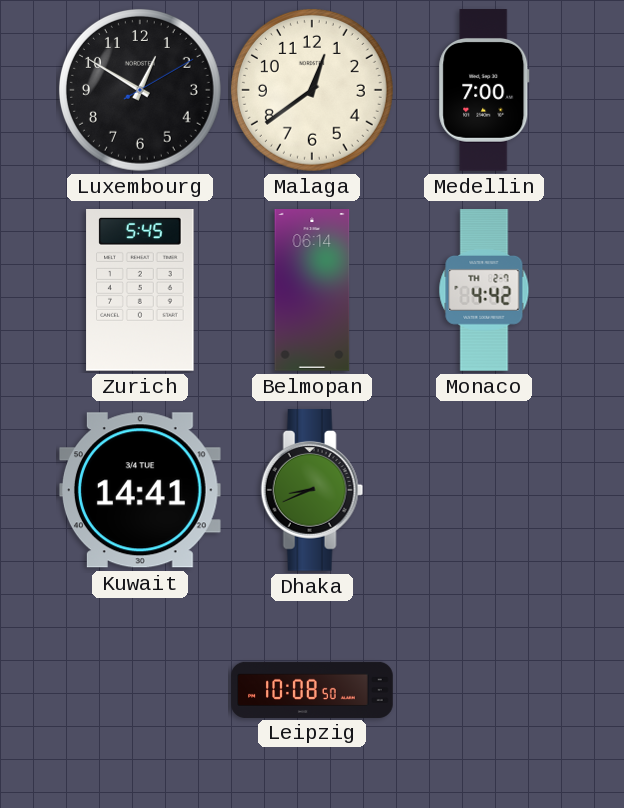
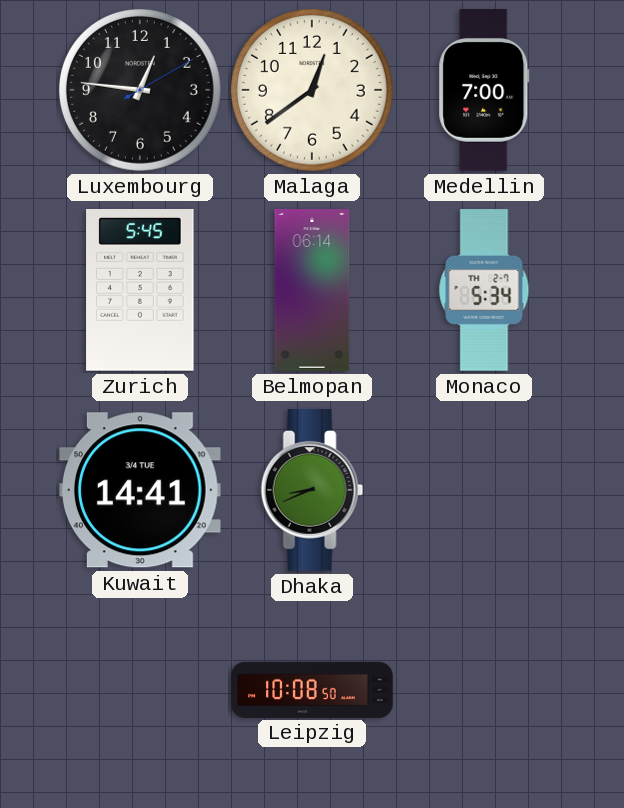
Luxembourg: 12:50 -> 12:46 (140, 90)
Monaco: 4:42 -> 5:34 (484, 290)
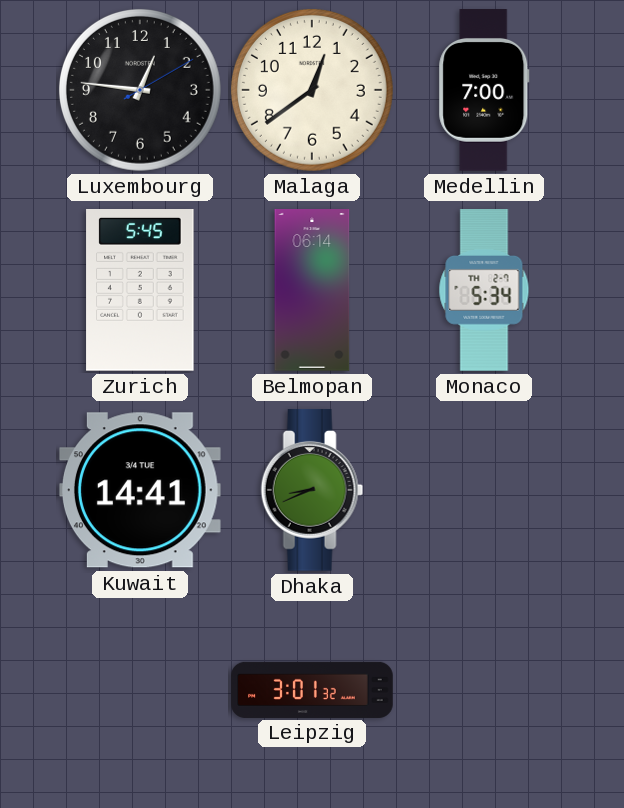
Leipzig: 10:08 -> 3:01 (312, 689)
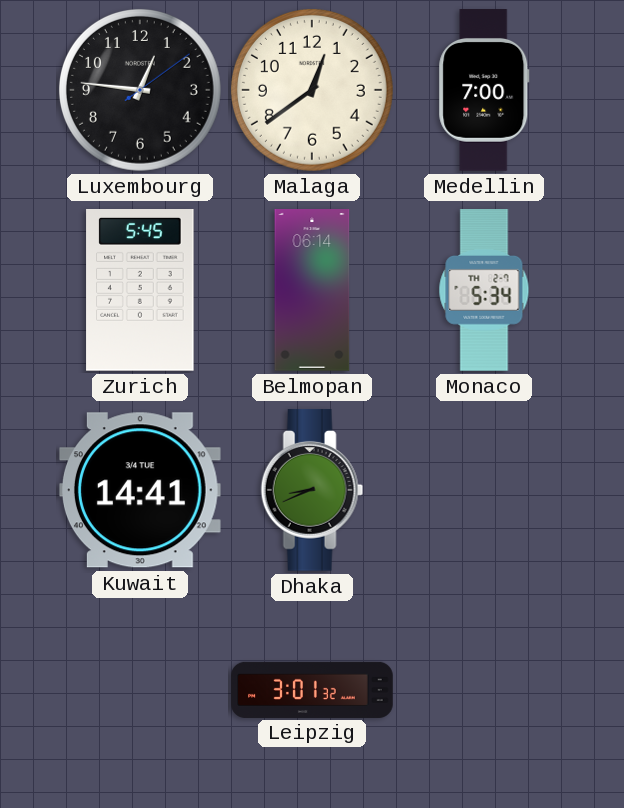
Luxembourg: 12:46:10 -> 12:46:09 (140, 90)
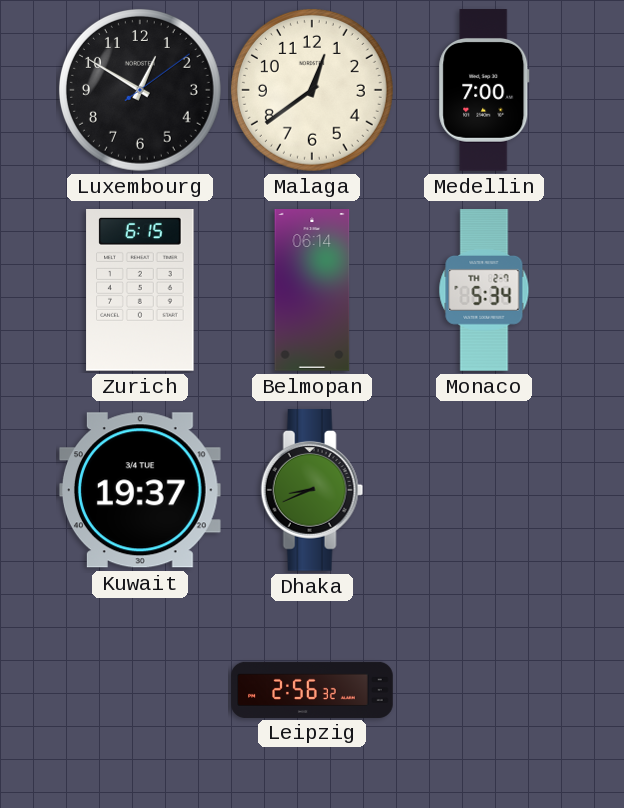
Luxembourg: 12:46 -> 12:50 (140, 90)
Zurich: 5:45 -> 6:15 (140, 291)
Kuwait: 14:41 -> 19:37 (140, 490)
Leipzig: 3:01 -> 2:56 (312, 689)
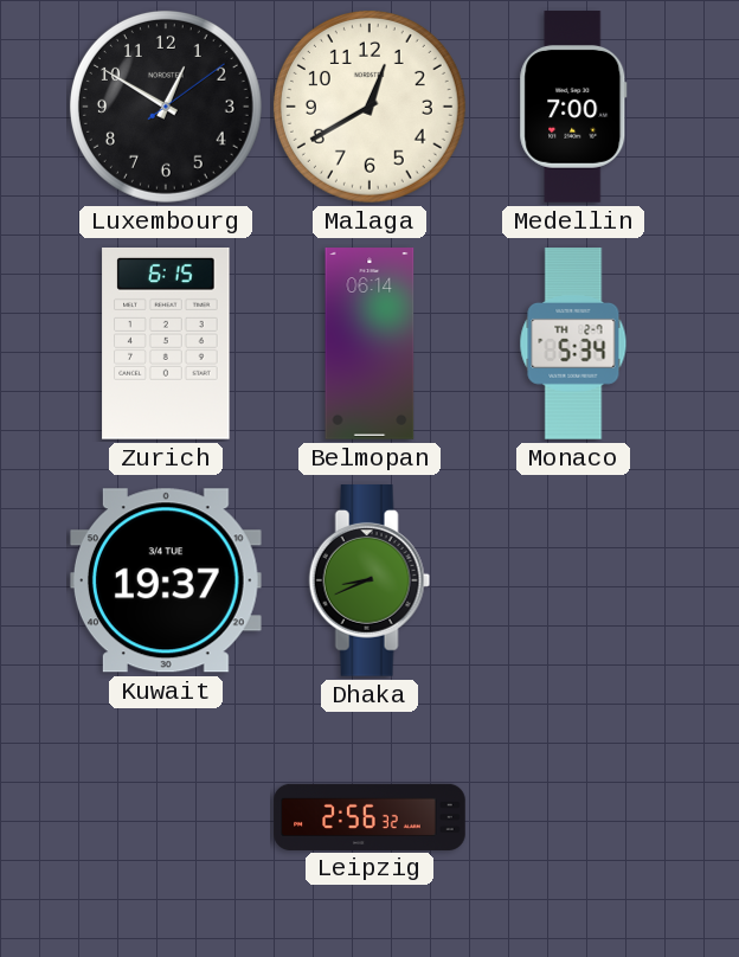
Malaga: 12:39 -> 12:40 (369, 107)
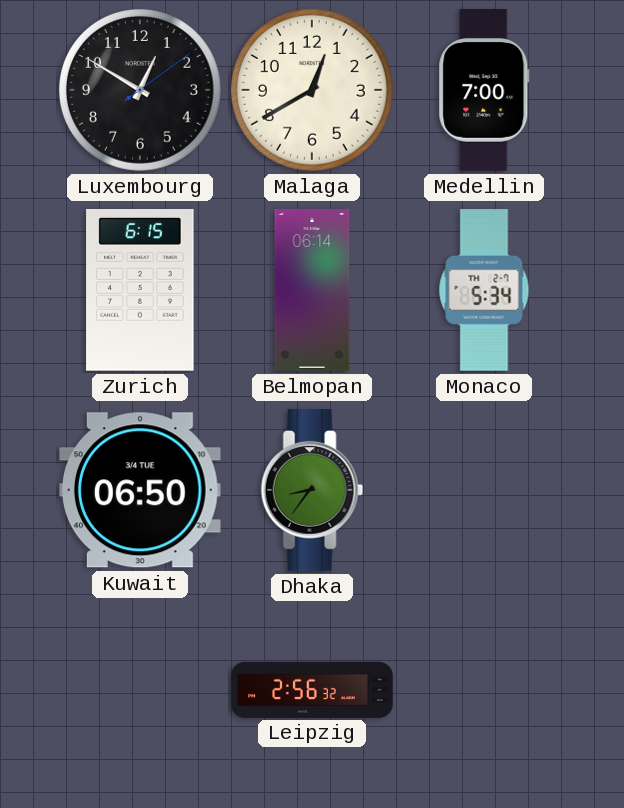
Kuwait: 19:37 -> 06:50 (140, 490)
Dhaka: 8:41 -> 8:36 (312, 491)
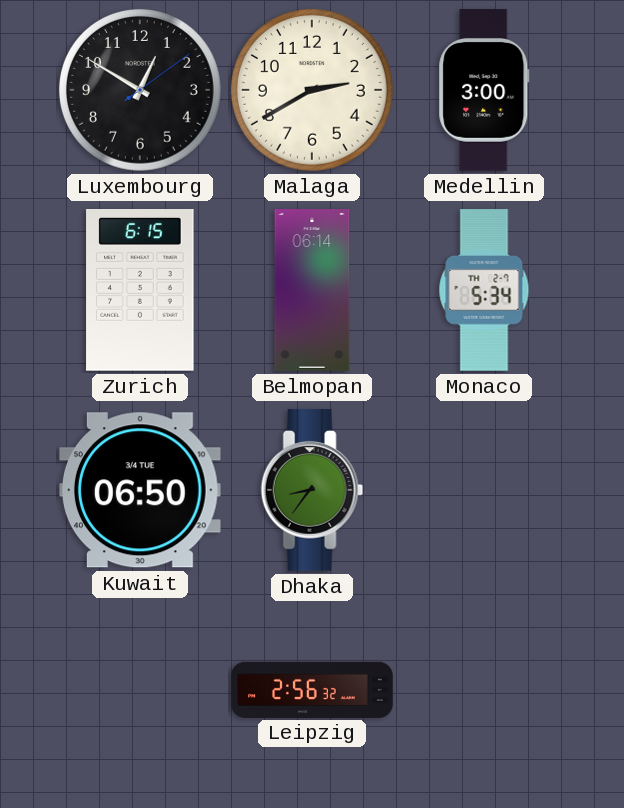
Malaga: 12:40 -> 2:40 (312, 90)
Medellin: 7:00 -> 3:00 (484, 90)
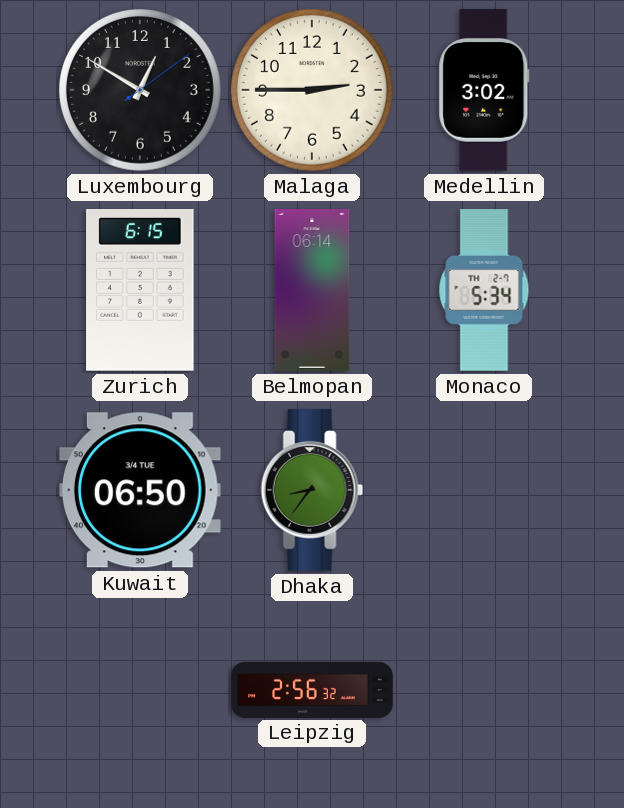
Malaga: 2:40 -> 2:45 (312, 90)
Medellin: 3:00 -> 3:02 (484, 90)
